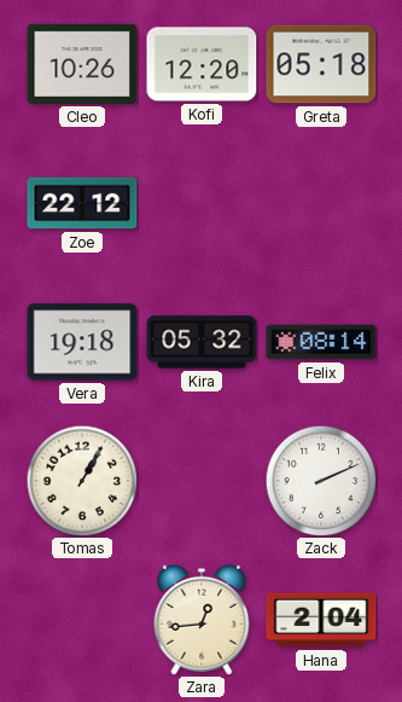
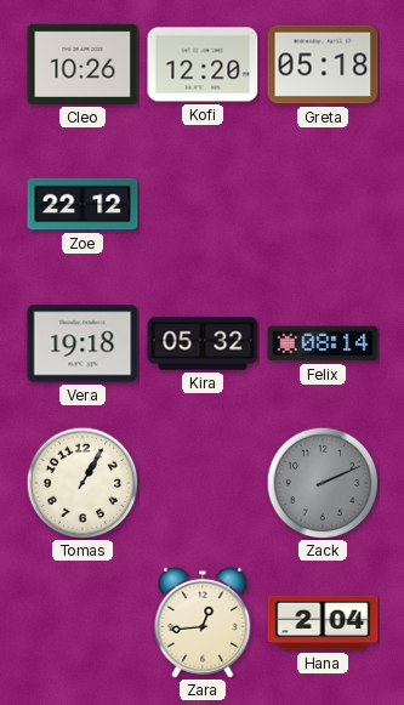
Zack dial: white -> grey (323, 483)
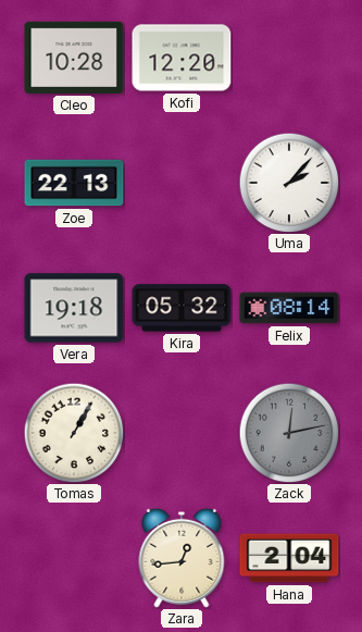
Cleo: 10:26 -> 10:28 (74, 58)
Greta: 05:18 -> none (323, 64)
Zoe: 22:12 -> 22:13 (74, 183)
Uma: none -> 2:07 (289, 183)
Zack: 2:11 -> 12:13 (289, 433)
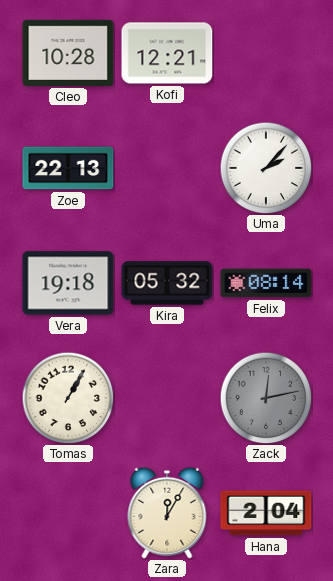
Kofi: 12:20 -> 12:21 (167, 53)
Zara: 12:44 -> 12:05 (167, 513)
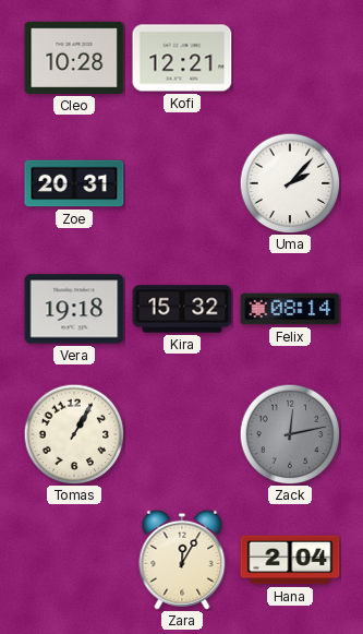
Zoe: 22:13 -> 20:31 (74, 183)
Kira: 05:32 -> 15:32 (182, 309)
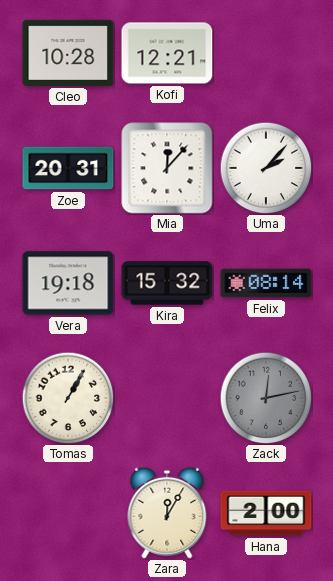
Mia: none -> 12:07 (167, 168)
Hana: 2:04 -> 2:00 (266, 513)
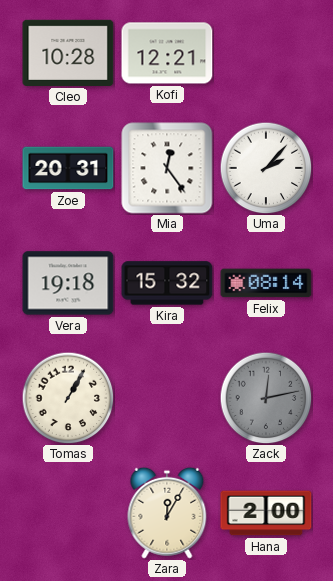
Mia: 12:07 -> 12:24 (167, 168)
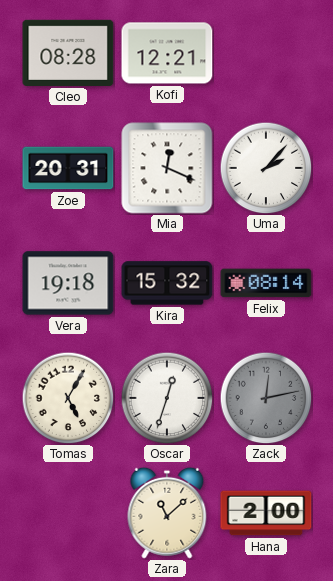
Cleo: 10:28 -> 08:28 (68, 53)
Mia: 12:24 -> 12:19 (167, 168)
Tomas: 1:05 -> 5:05 (68, 398)
Oscar: none -> 12:33 (167, 398)
Zara: 12:05 -> 11:08 (167, 513)
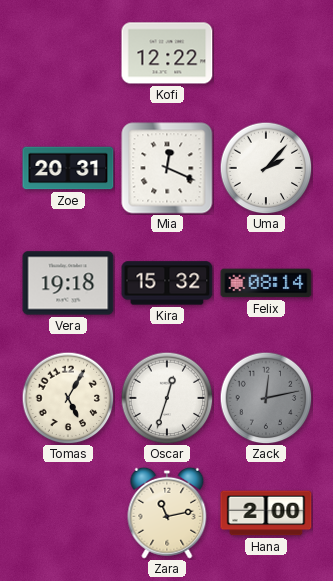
Cleo: 08:28 -> none (68, 53)
Kofi: 12:21 -> 12:22 (167, 53)
Zara: 11:08 -> 11:13 (167, 513)
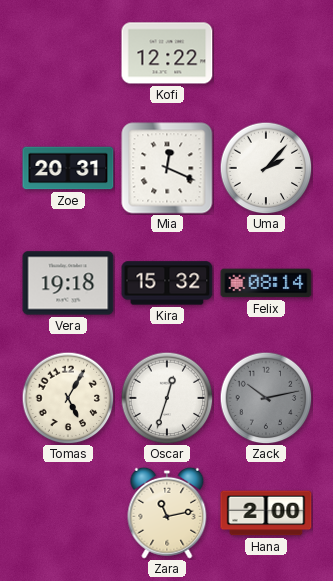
Zack: 12:13 -> 10:13 (266, 398)
